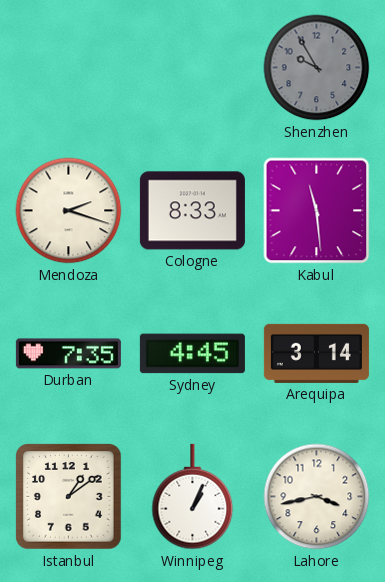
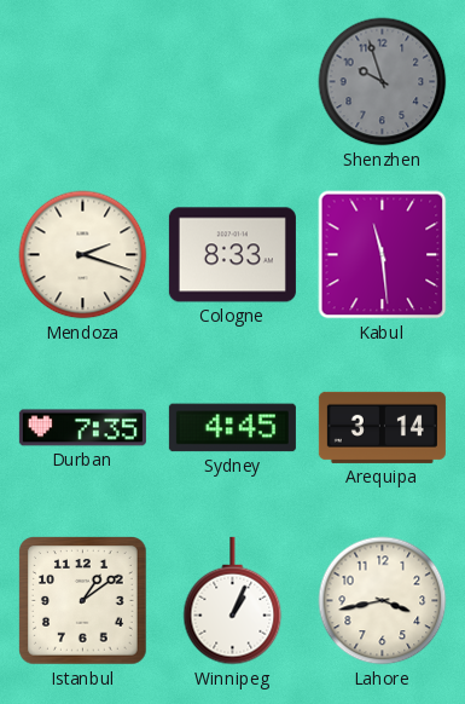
Shenzhen: 9:55 -> 9:57 (383, 82)
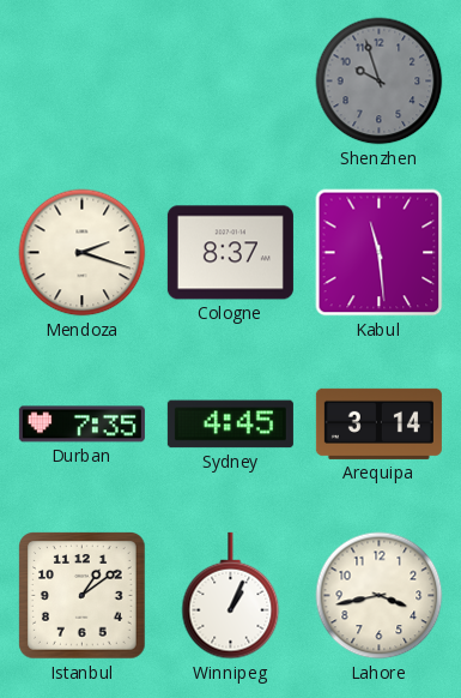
Cologne: 8:33 -> 8:37 (230, 253)
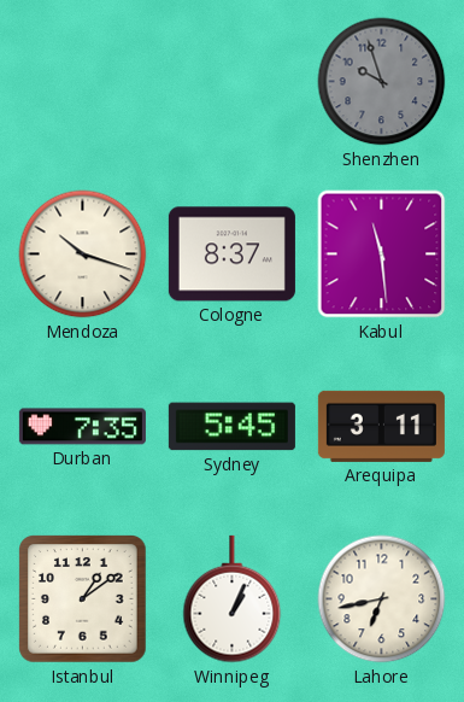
Mendoza: 2:18 -> 10:18 (83, 255)
Sydney: 4:45 -> 5:45 (231, 427)
Arequipa: 3:14 -> 3:11 (381, 426)
Lahore: 3:43 -> 6:43 (382, 599)
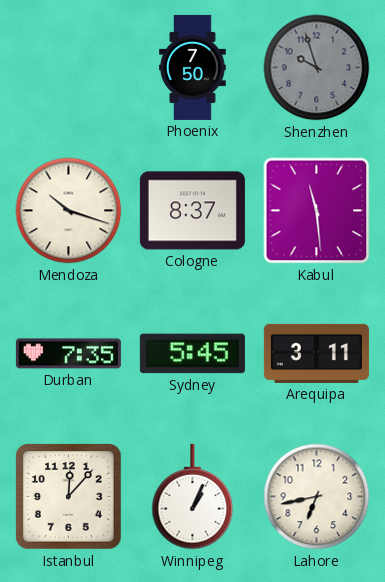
Phoenix: none -> 7:50 (193, 67)
Istanbul: 1:09 -> 12:07 (69, 497)
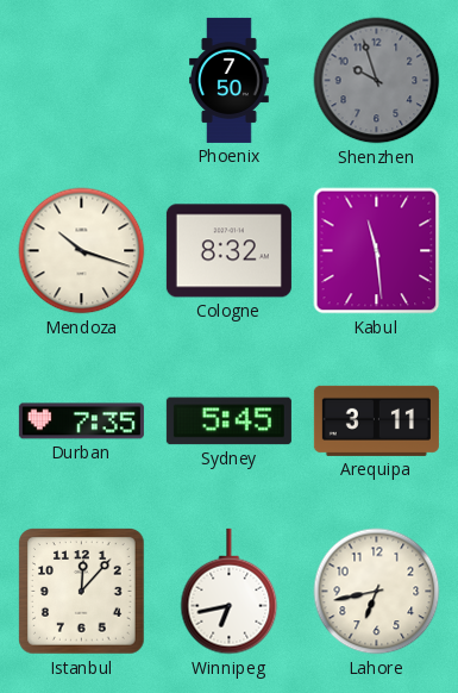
Cologne: 8:37 -> 8:32 (228, 251)
Winnipeg: 1:04 -> 6:43 (230, 592)
